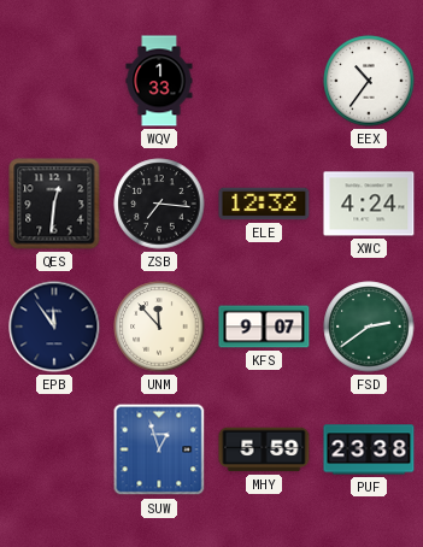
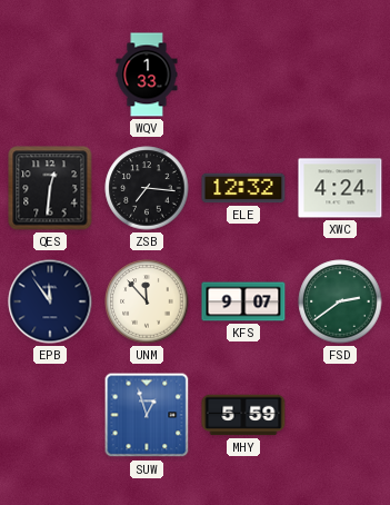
EEX: 10:36 -> none (369, 81)
PUF: 23:38 -> none (369, 449)
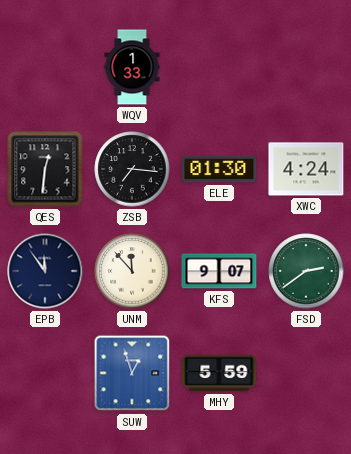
ELE: 12:32 -> 01:30 (219, 169)
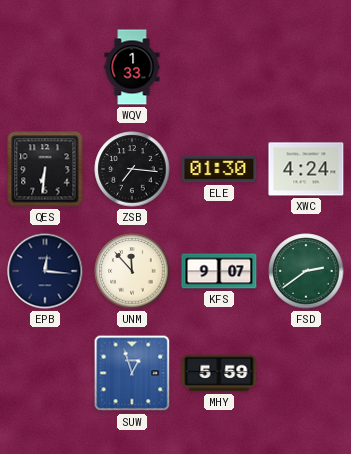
QES: 12:31 -> 6:31 (45, 169)
EPB: 11:54 -> 12:16 (45, 271)
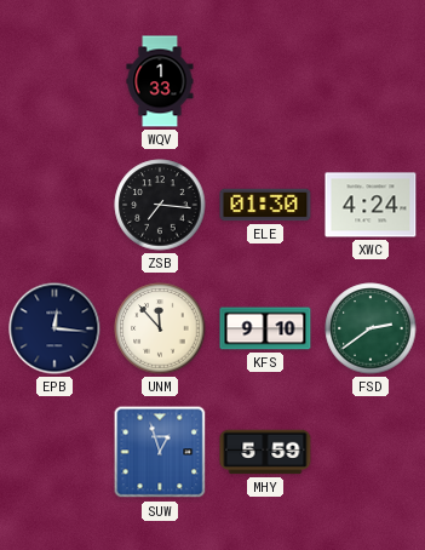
QES: 6:31 -> none (45, 169)
KFS: 9:07 -> 9:10 (265, 328)
